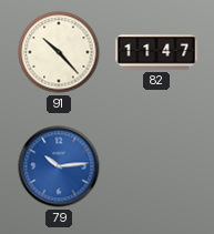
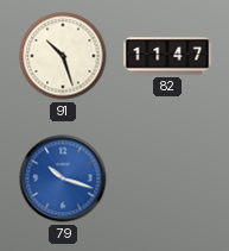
91: 10:23 -> 10:27 (63, 56)
79: 10:14 -> 10:18 (63, 178)
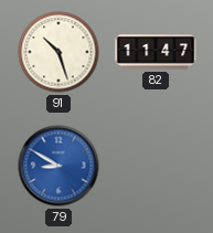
79: 10:18 -> 8:50 (58, 166)
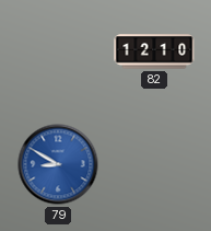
91: 10:27 -> none (58, 52)
82: 11:47 -> 12:10 (154, 51)
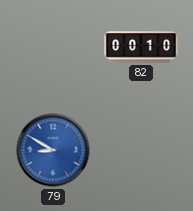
82: 12:10 -> 00:10 (141, 47)
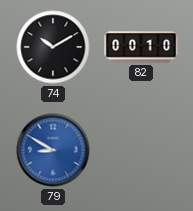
74: none -> 10:10 (53, 47)
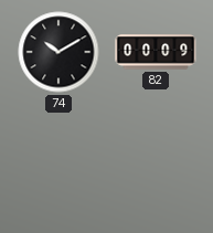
82: 00:10 -> 00:09 (156, 52)
79: 8:50 -> none (53, 150)
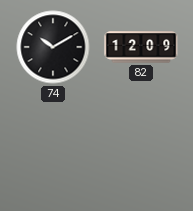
82: 00:09 -> 12:09 (141, 47)
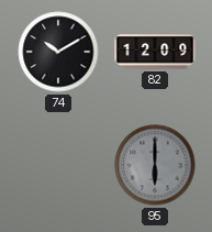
95: none -> 6:00 (155, 165)
